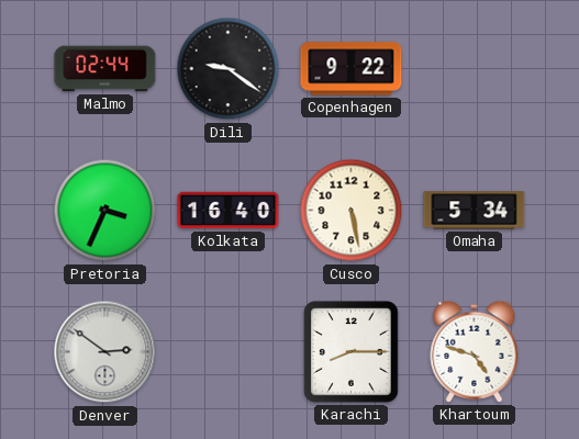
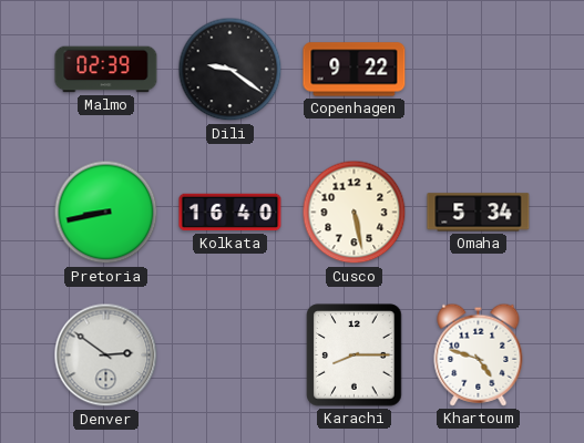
Malmo: 02:44 -> 02:39 (106, 70)
Pretoria: 3:34 -> 8:43 (106, 213)
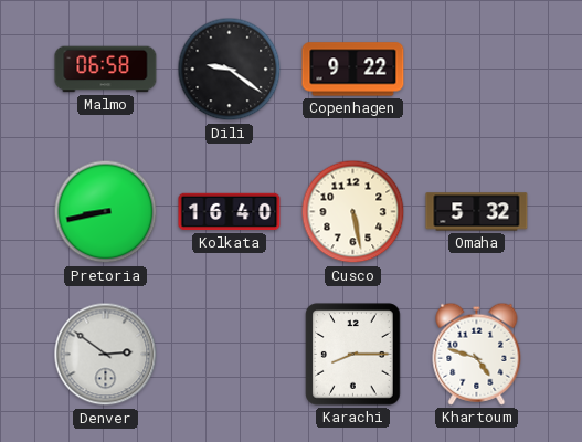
Malmo: 02:39 -> 06:58 (106, 70)
Omaha: 5:34 -> 5:32 (477, 212)
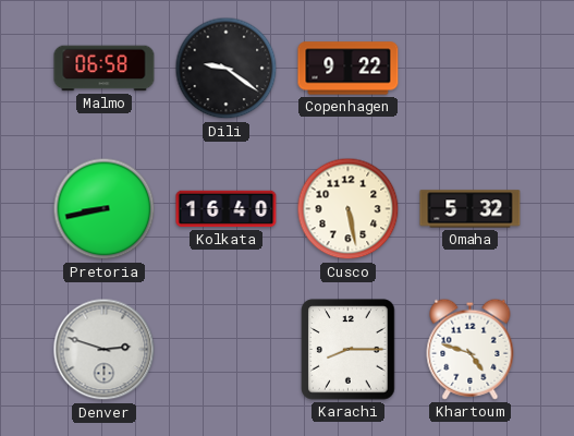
Denver: 2:51 -> 2:48 (105, 350)
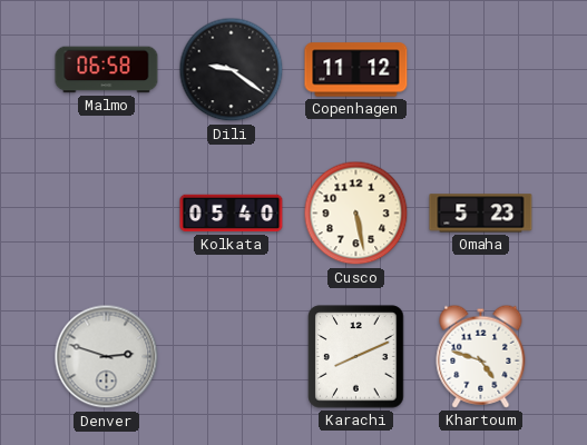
Copenhagen: 9:22 -> 11:12 (356, 70)
Pretoria: 8:43 -> none (105, 209)
Kolkata: 16:40 -> 05:40 (232, 214)
Omaha: 5:32 -> 5:23 (481, 214)
Karachi: 8:15 -> 8:11 (356, 357)
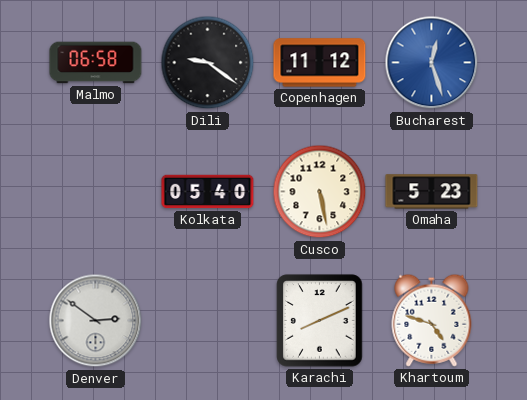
Bucharest: none -> 12:27 (432, 63)
Denver: 2:48 -> 2:51 (96, 321)
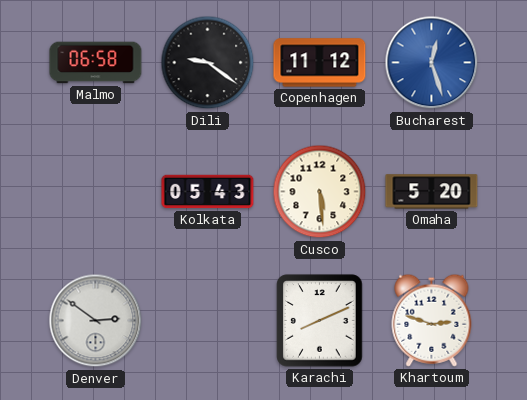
Kolkata: 05:40 -> 05:43 (208, 192)
Cusco: 5:28 -> 5:29 (320, 192)
Omaha: 5:23 -> 5:20 (432, 192)
Khartoum: 4:48 -> 2:48 (432, 320)
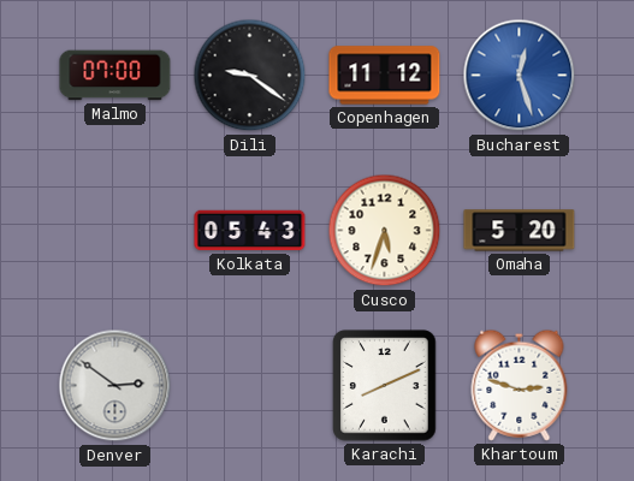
Malmo: 06:58 -> 07:00 (115, 76)
Cusco: 5:29 -> 5:33 (385, 231)
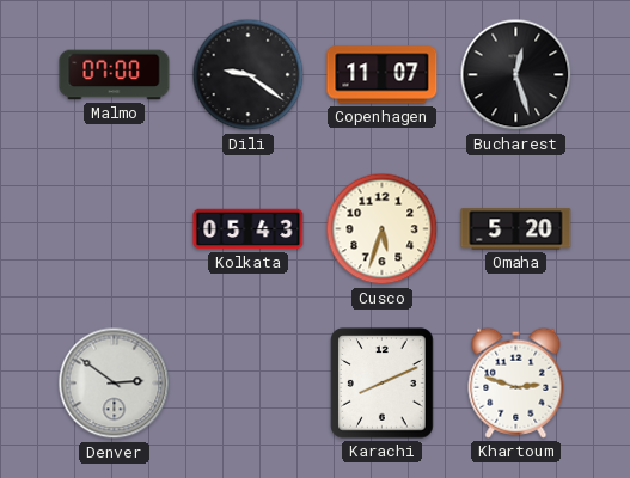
Copenhagen: 11:12 -> 11:07 (383, 75)
Bucharest dial: blue -> black (516, 75)
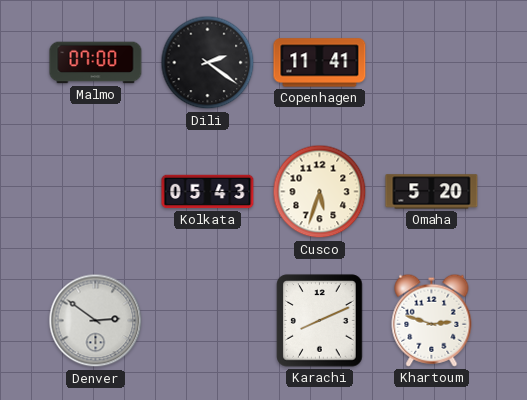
Dili: 9:21 -> 2:21 (208, 63)
Copenhagen: 11:07 -> 11:41 (320, 63)
Bucharest: 12:27 -> none (516, 75)
